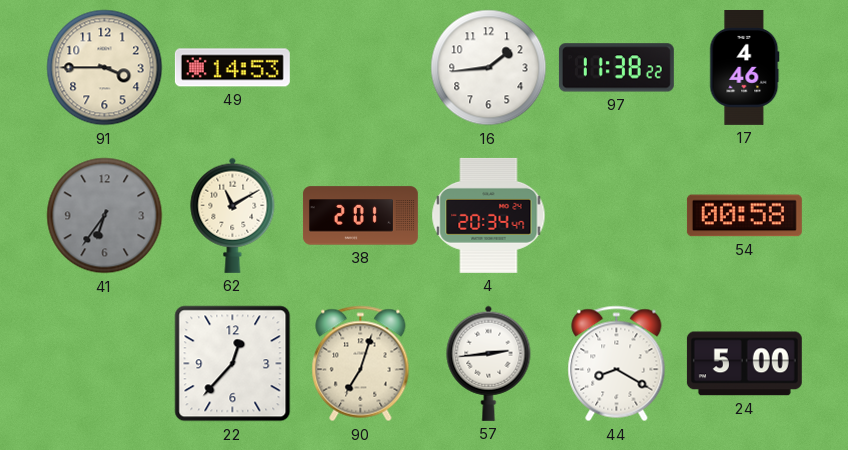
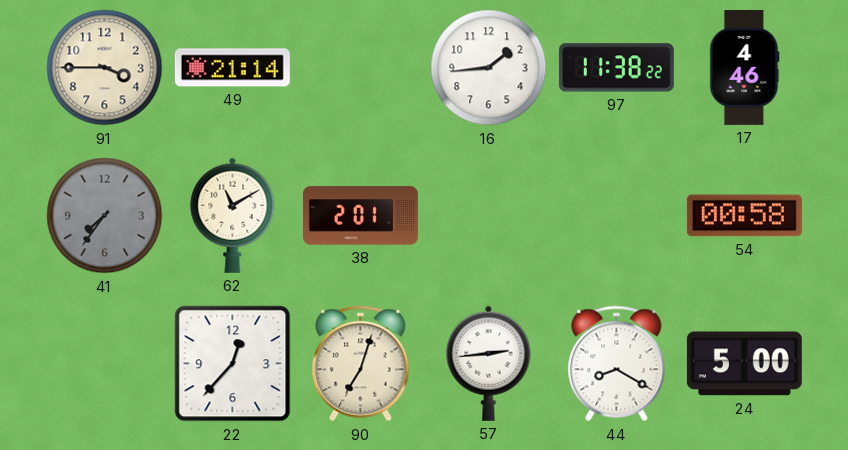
49: 14:53 -> 21:14 (232, 68)
41: 6:36 -> 7:36 (105, 216)
4: 20:34 -> none (489, 215)
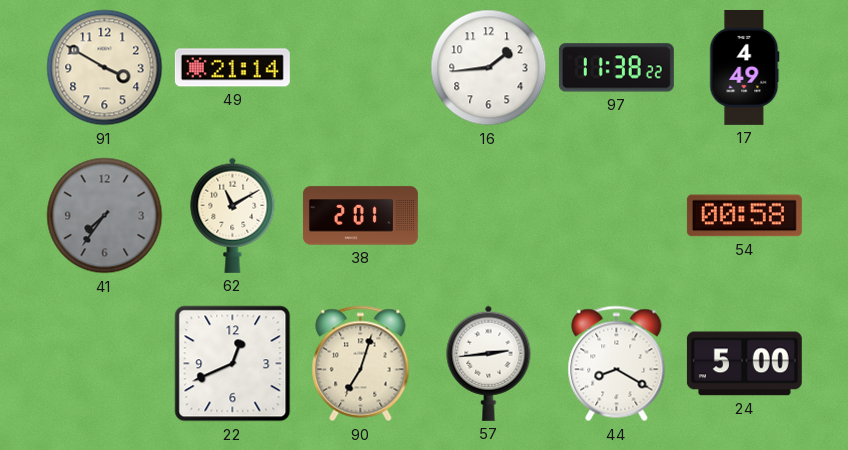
91: 3:45 -> 3:50 (105, 68)
17: 4:46 -> 4:49 (745, 67)
22: 12:37 -> 12:41 (233, 364)
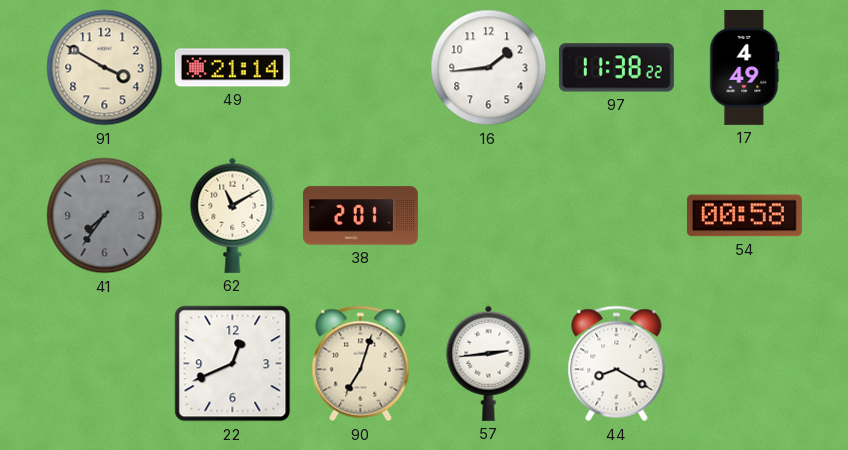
24: 5:00 -> none (744, 364)
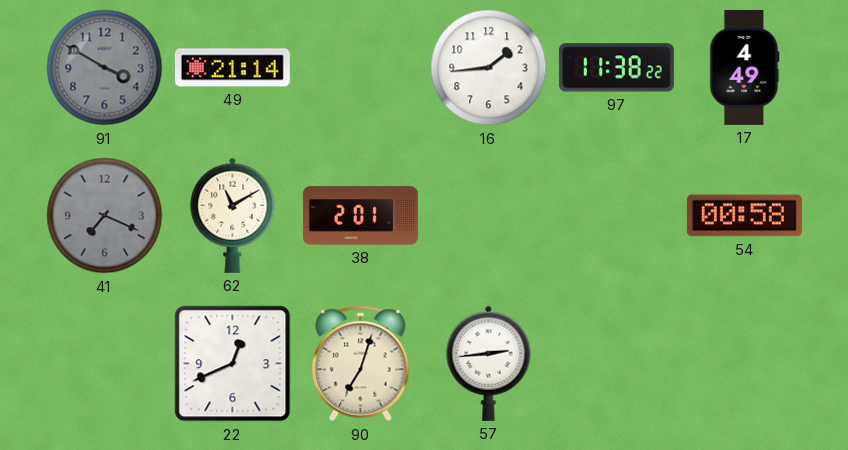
91 dial: cream -> grey (105, 68)
41: 7:36 -> 7:19 (105, 216)
44: 8:20 -> none (617, 364)
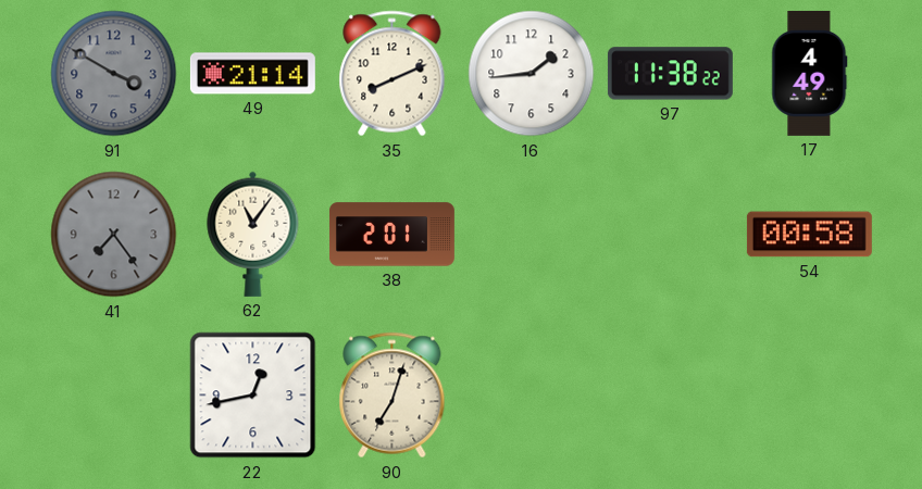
35: none -> 8:11 (393, 74)
41: 7:19 -> 7:24 (114, 235)
62: 11:10 -> 11:06 (253, 234)
22: 12:41 -> 12:43 (253, 396)
57: 2:44 -> none (489, 363)
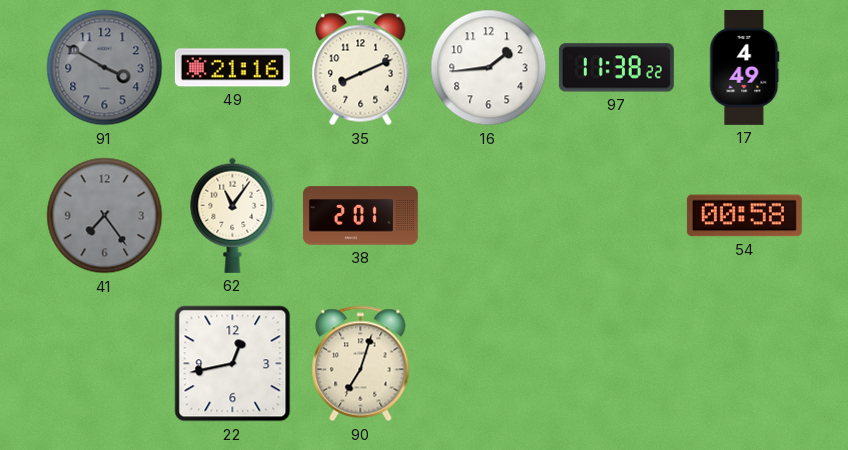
49: 21:14 -> 21:16 (232, 68)
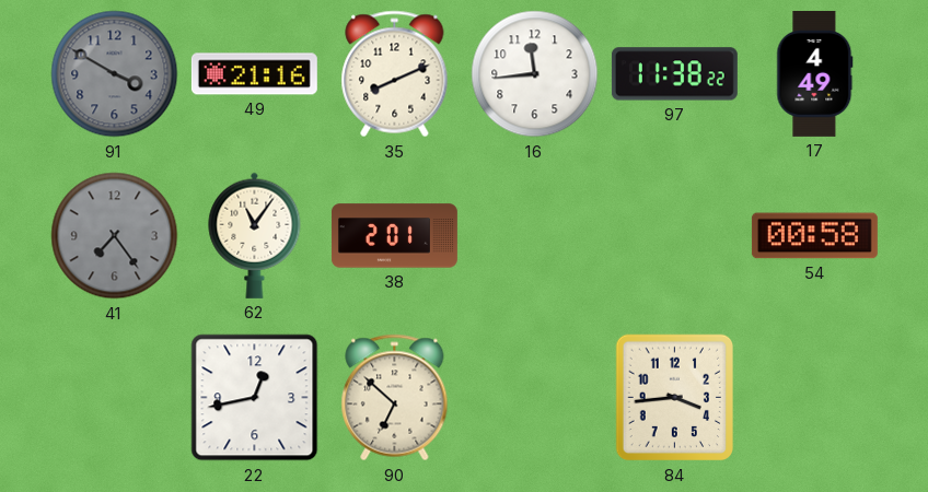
16: 1:44 -> 11:44 (535, 74)
90: 7:03 -> 6:52 (395, 398)
84: none -> 3:44 (675, 398)
